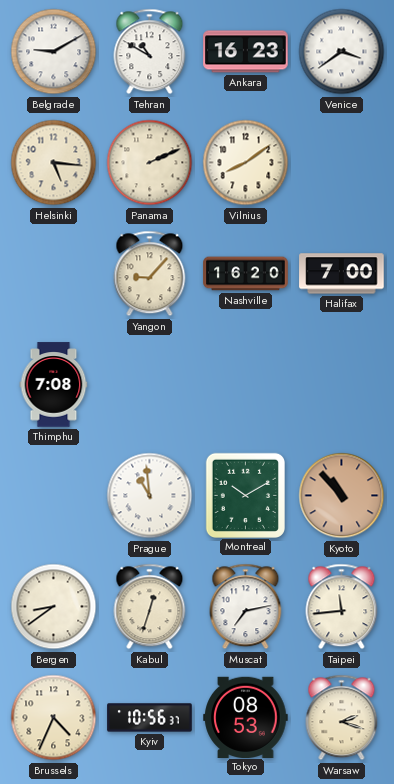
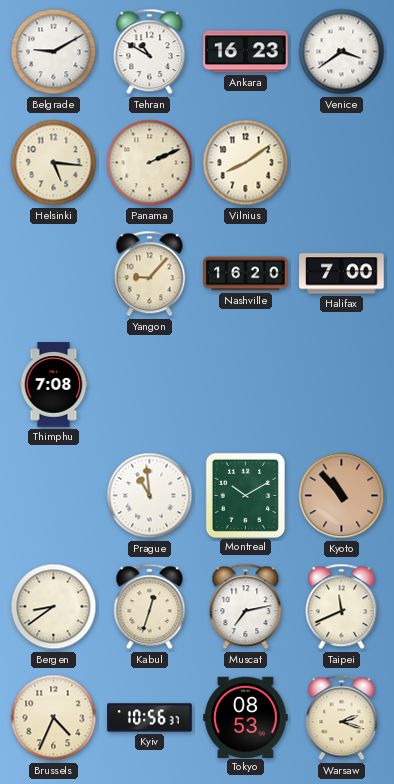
Taipei: 11:44 -> 11:41 (342, 607)
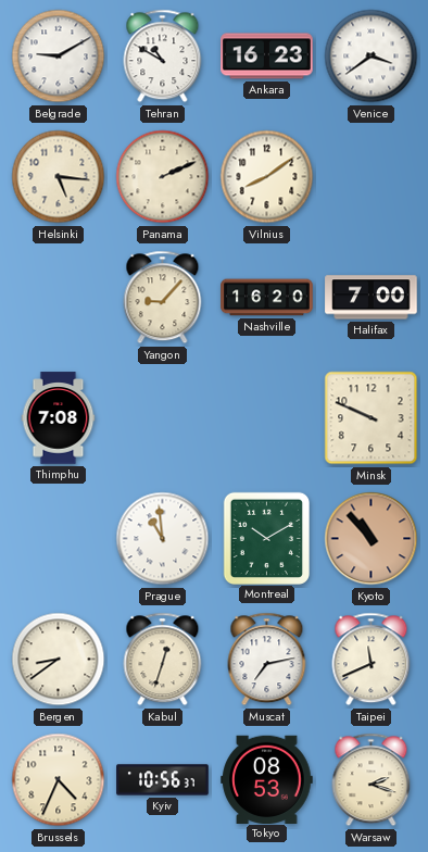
Minsk: none -> 9:49 (372, 418)
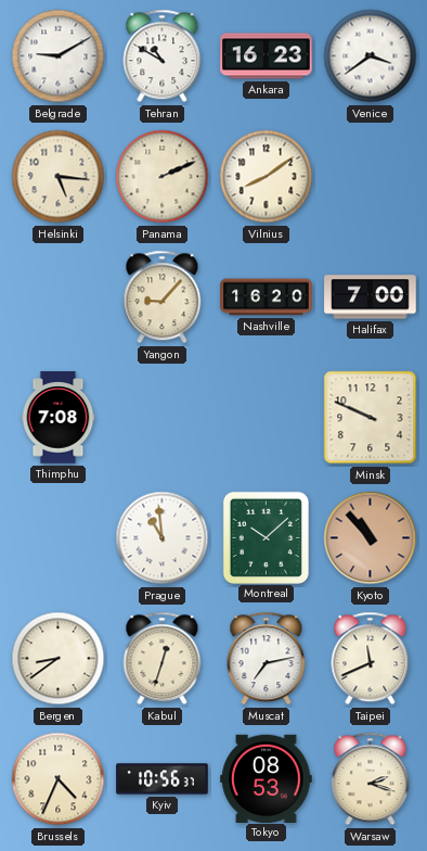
Montreal: 10:10 -> 10:08 (266, 537)
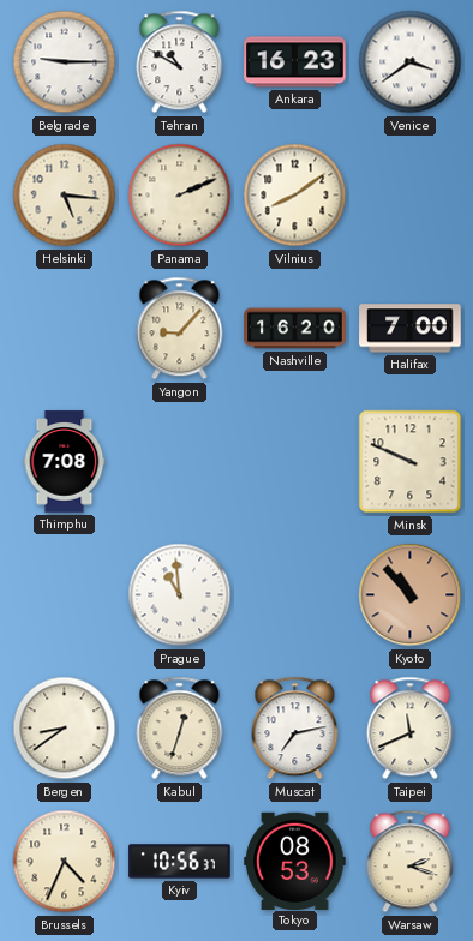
Belgrade: 9:10 -> 9:15 (65, 62)
Montreal: 10:08 -> none (266, 537)
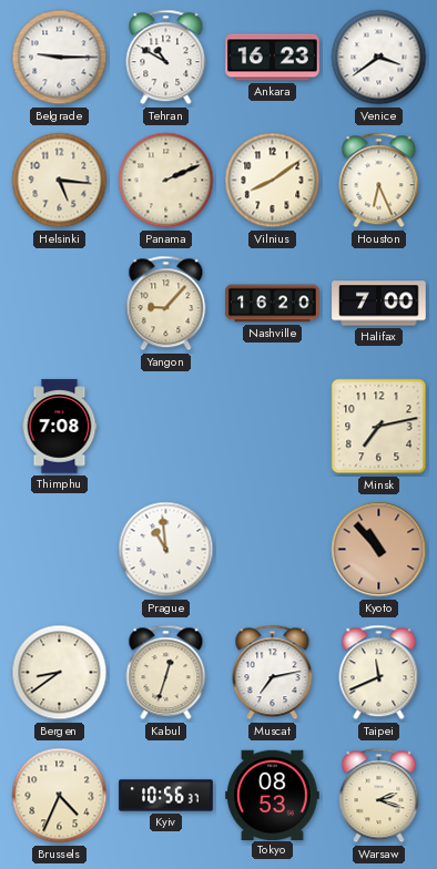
Houston: none -> 6:26 (379, 181)
Minsk: 9:49 -> 7:13 (379, 427)
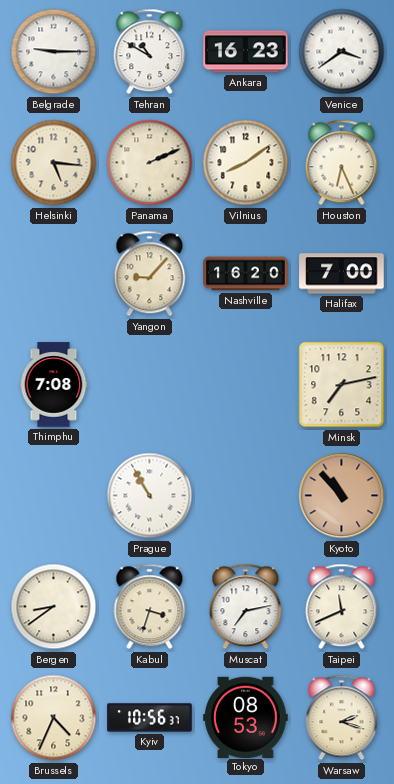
Prague: 10:59 -> 10:55 (150, 496)
Kabul: 12:33 -> 3:33 (150, 607)
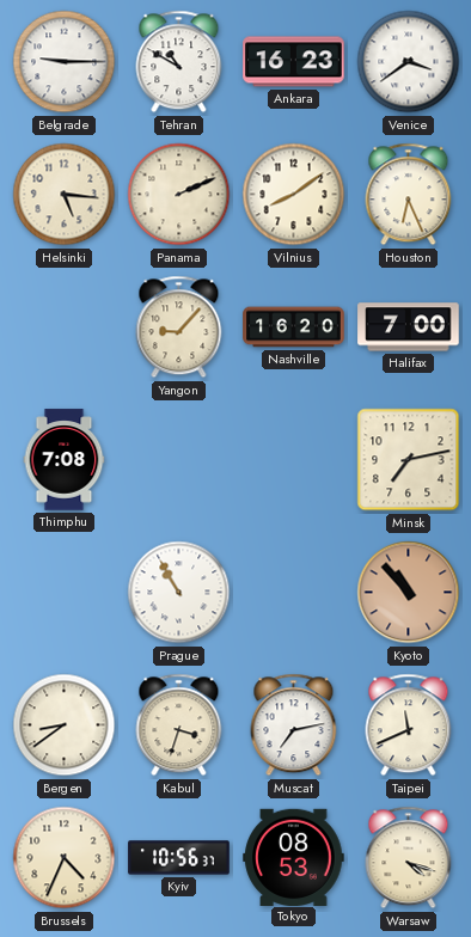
Warsaw: 2:18 -> 4:18 (409, 858)
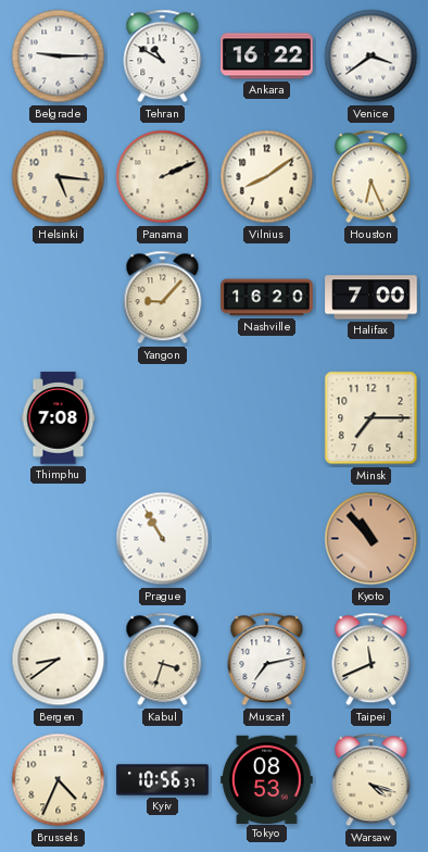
Ankara: 16:23 -> 16:22 (267, 57)
Minsk: 7:13 -> 7:15 (372, 418)
